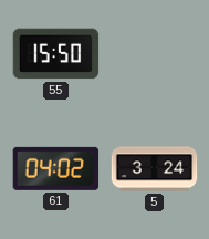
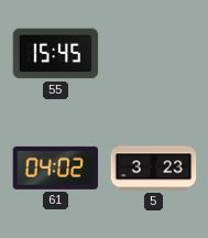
55: 15:50 -> 15:45 (56, 54)
5: 3:24 -> 3:23 (154, 169)
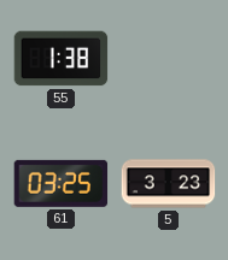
55: 15:45 -> 1:38 (62, 59)
61: 04:02 -> 03:25 (62, 183)
